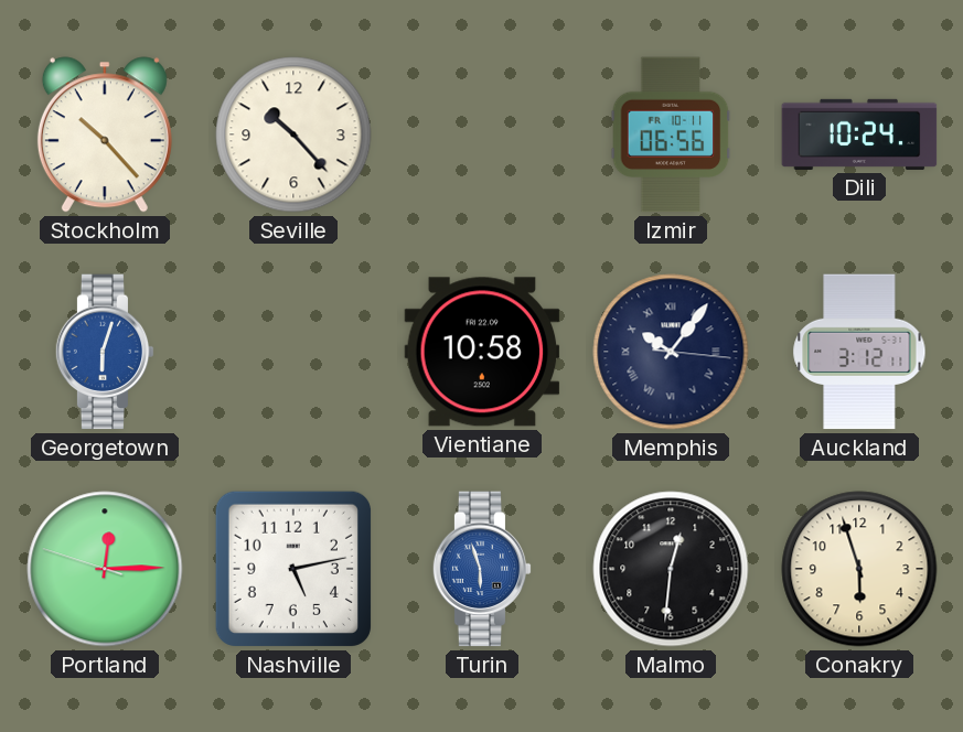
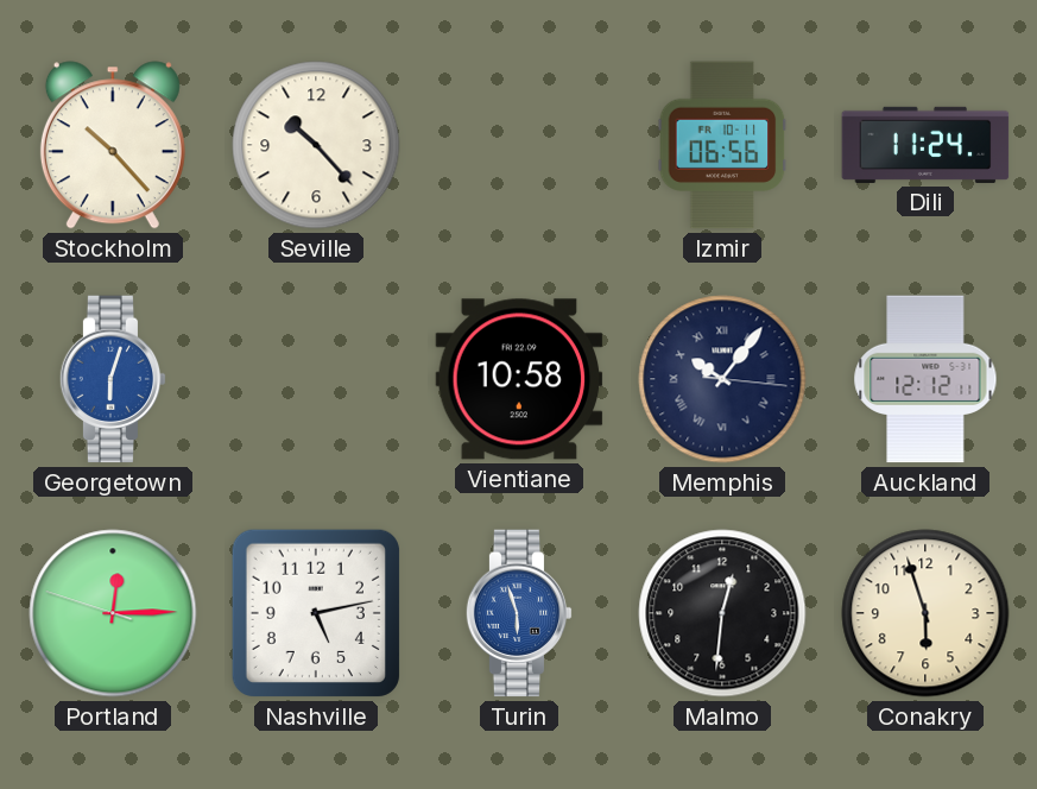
Dili: 10:24 -> 11:24 (925, 145)
Auckland: 3:12 -> 12:12 (925, 379)
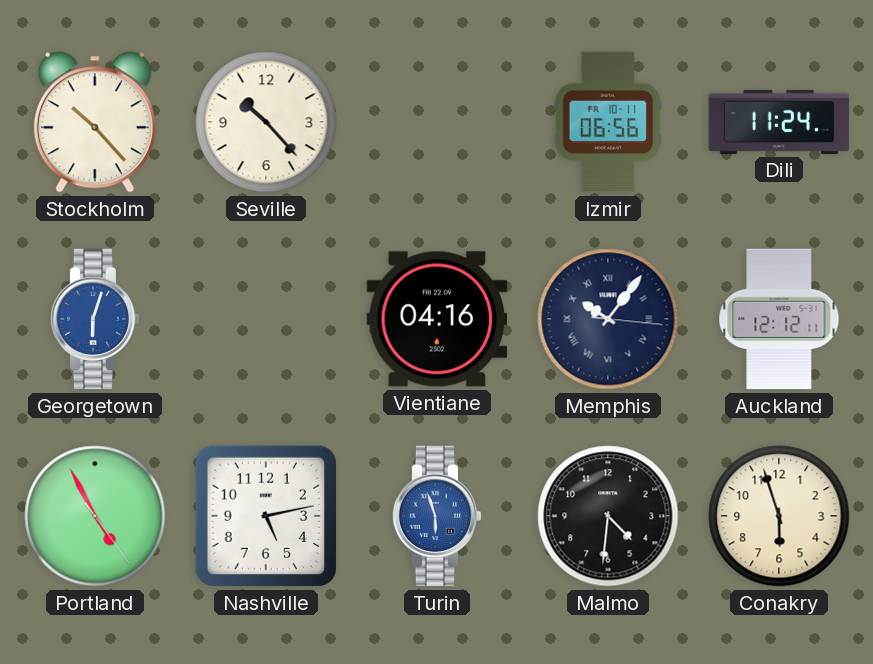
Vientiane: 10:58 -> 04:16 (437, 319)
Portland: 12:14 -> 4:55 (95, 516)
Malmo: 12:31 -> 4:31 (608, 516)
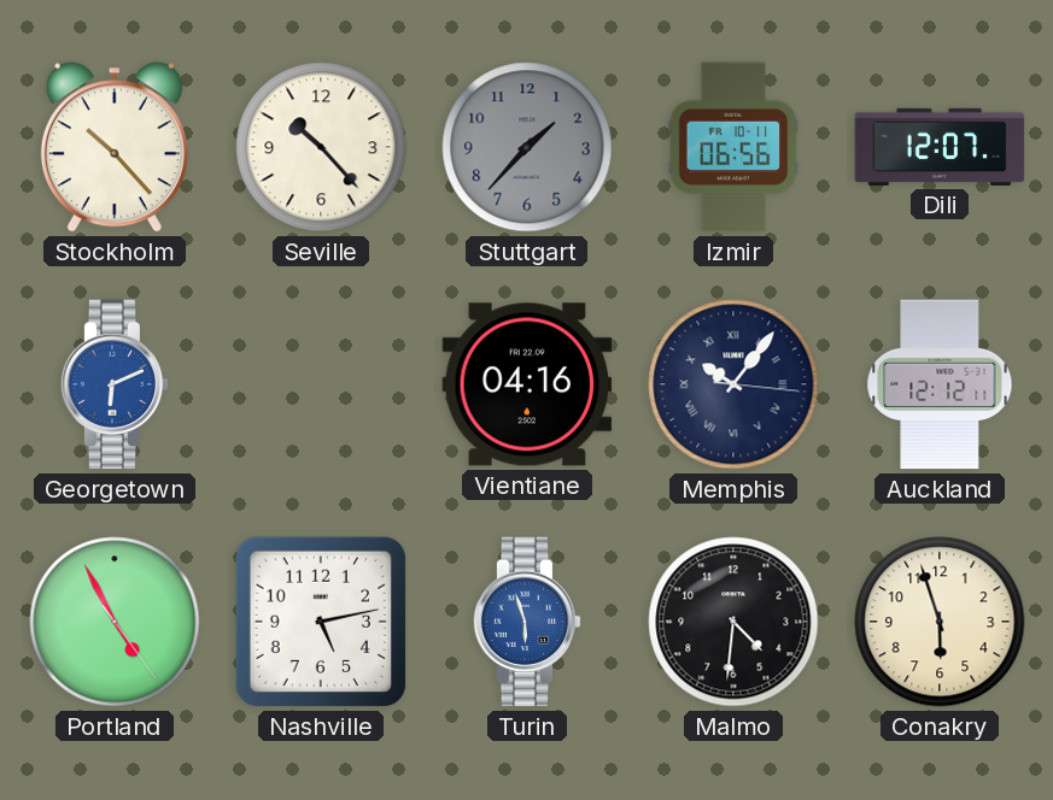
Stuttgart: none -> 1:37 (527, 147)
Dili: 11:24 -> 12:07 (940, 147)
Georgetown: 6:03 -> 6:11 (115, 384)
